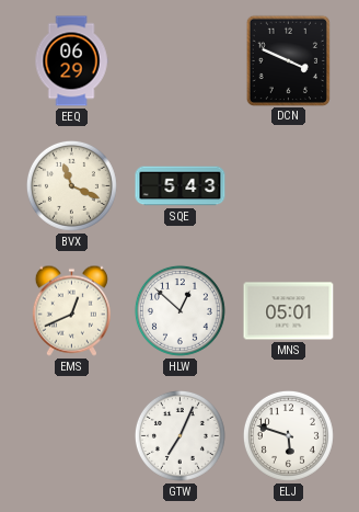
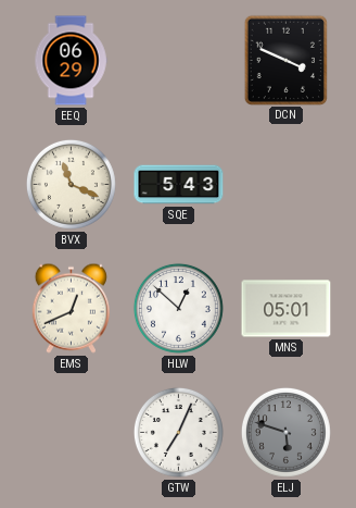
ELJ dial: white -> grey (285, 432)
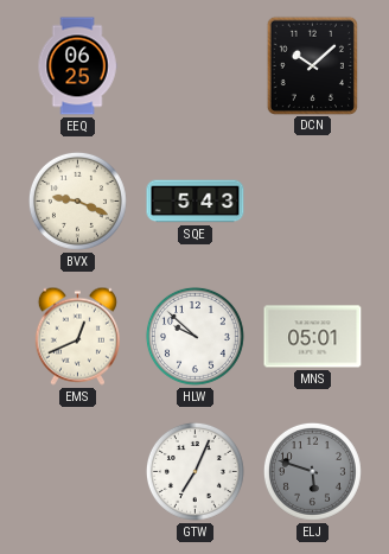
EEQ: 06:29 -> 06:25 (77, 66)
DCN: 3:49 -> 10:08 (312, 65)
BVX: 11:19 -> 9:19 (77, 200)
HLW: 12:52 -> 9:52 (194, 336)
